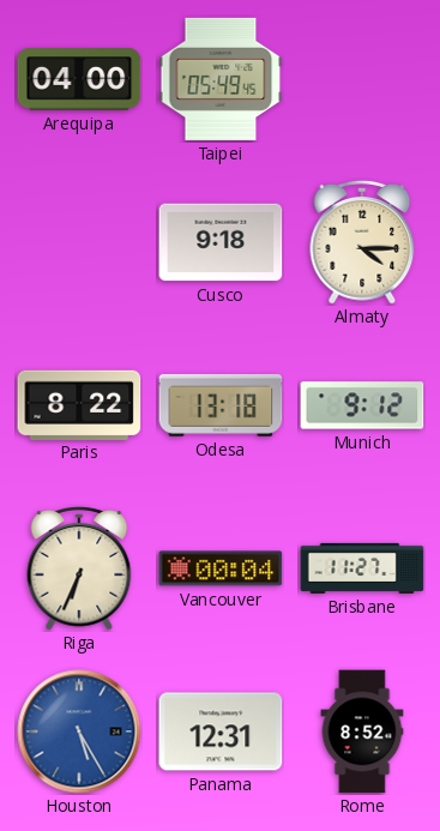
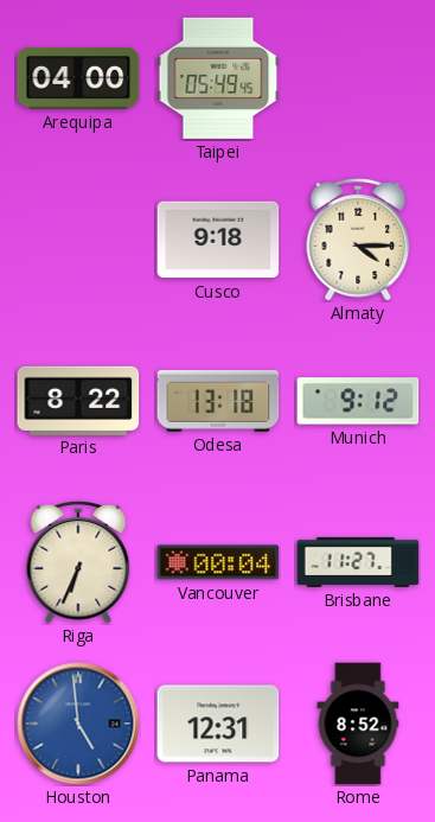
Houston: 5:25 -> 4:59 (78, 724)
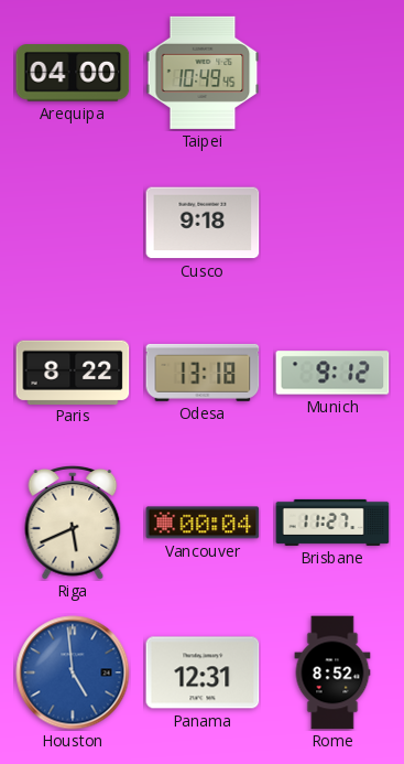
Taipei: 05:49 -> 10:49 (203, 73)
Almaty: 4:15 -> none (358, 240)
Riga: 6:34 -> 5:41 (73, 523)
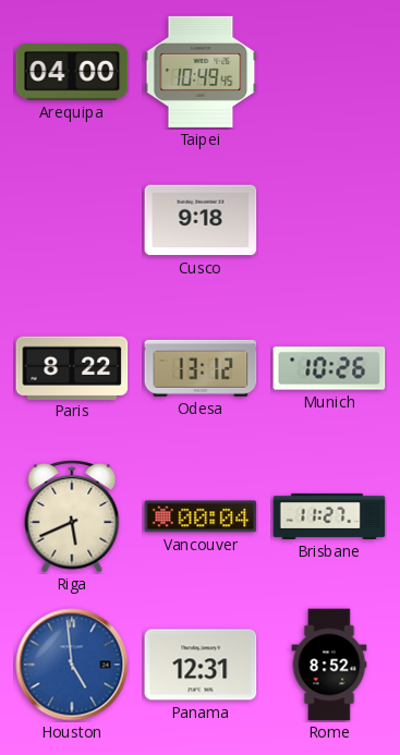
Odesa: 13:18 -> 13:12 (201, 368)
Munich: 9:12 -> 10:26 (329, 368)
